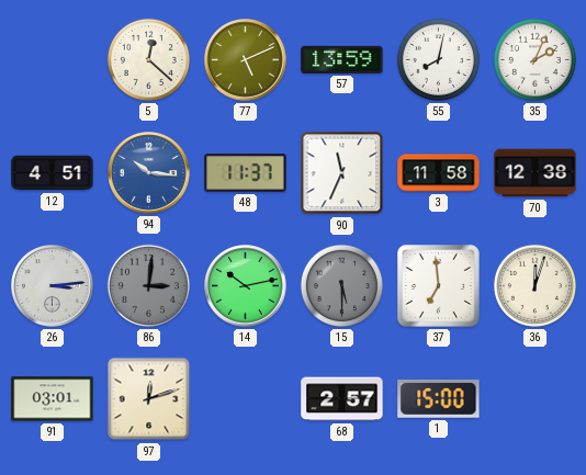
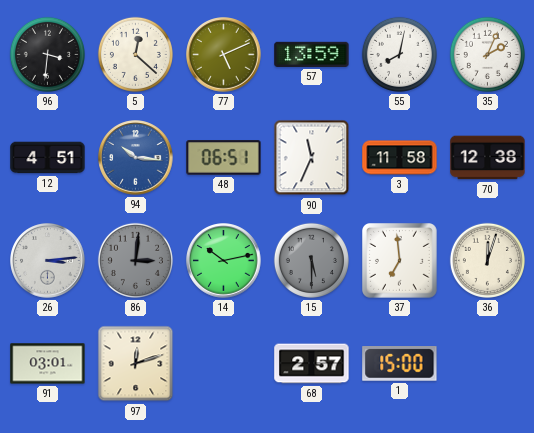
96: none -> 3:31 (47, 54)
48: 11:37 -> 06:51 (224, 158)
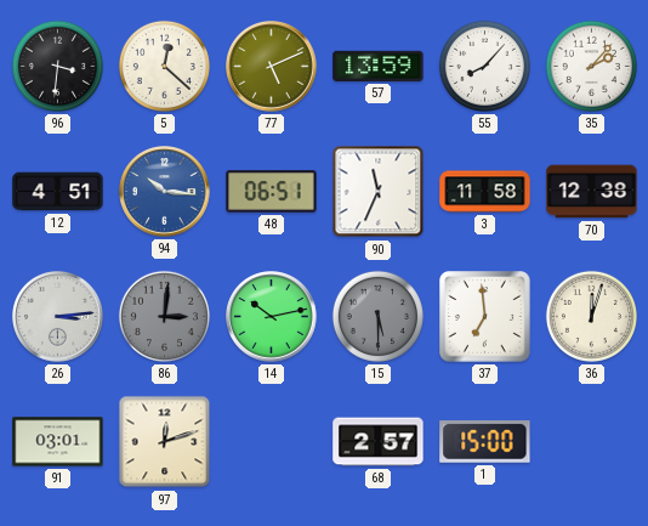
55: 8:02 -> 8:07 (484, 66)
35: 2:04 -> 2:07 (591, 66)
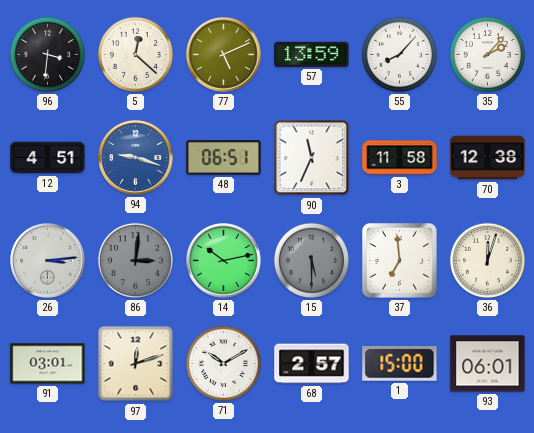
94: 10:16 -> 9:18 (136, 158)
71: none -> 10:10 (223, 363)
93: none -> 06:01 (488, 364)
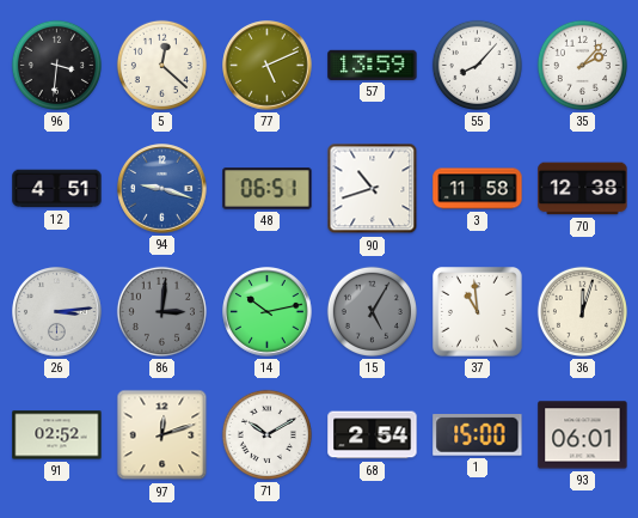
90: 11:34 -> 10:42 (373, 189)
15: 5:30 -> 5:05 (372, 311)
37: 6:59 -> 10:59 (478, 312)
91: 03:01 -> 02:52 (57, 435)
68: 2:57 -> 2:54 (373, 435)
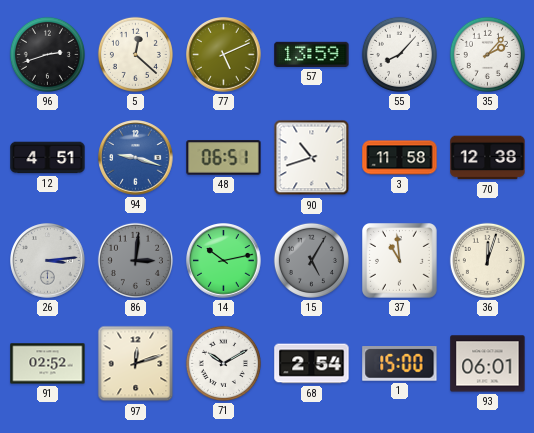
96: 3:31 -> 2:42 (47, 54)
